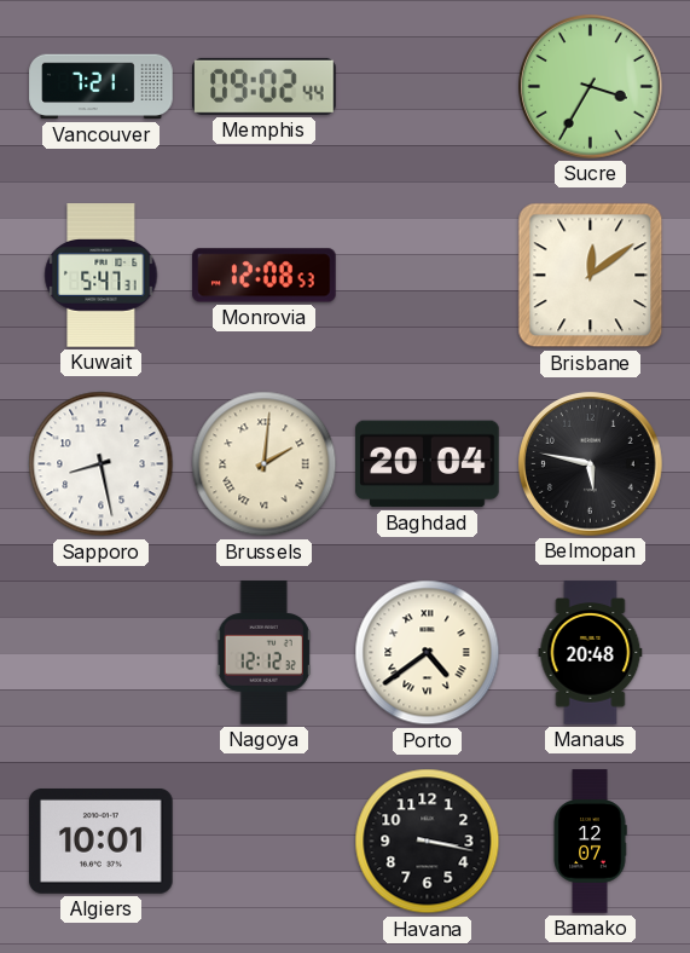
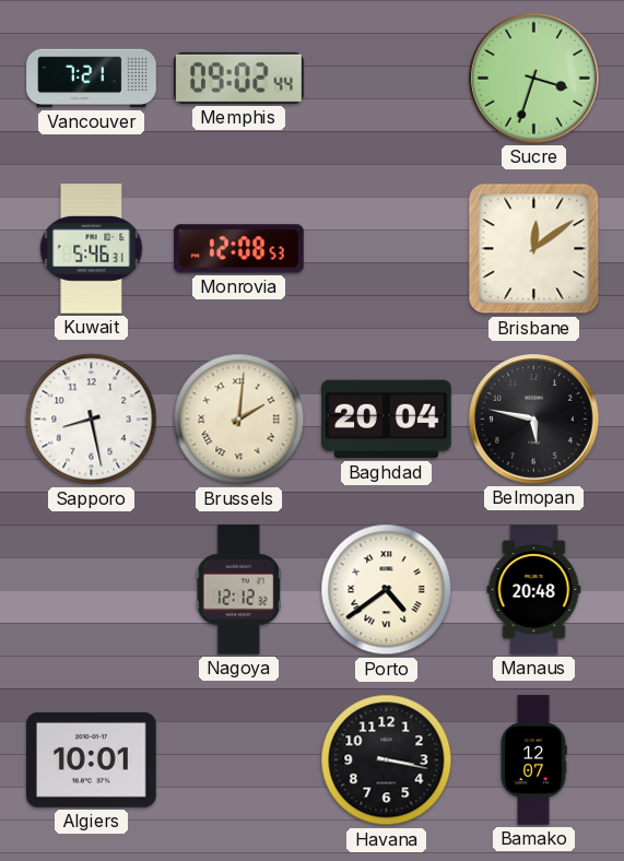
Sucre: 3:35 -> 3:33 (534, 79)
Kuwait: 5:47 -> 5:46 (92, 249)
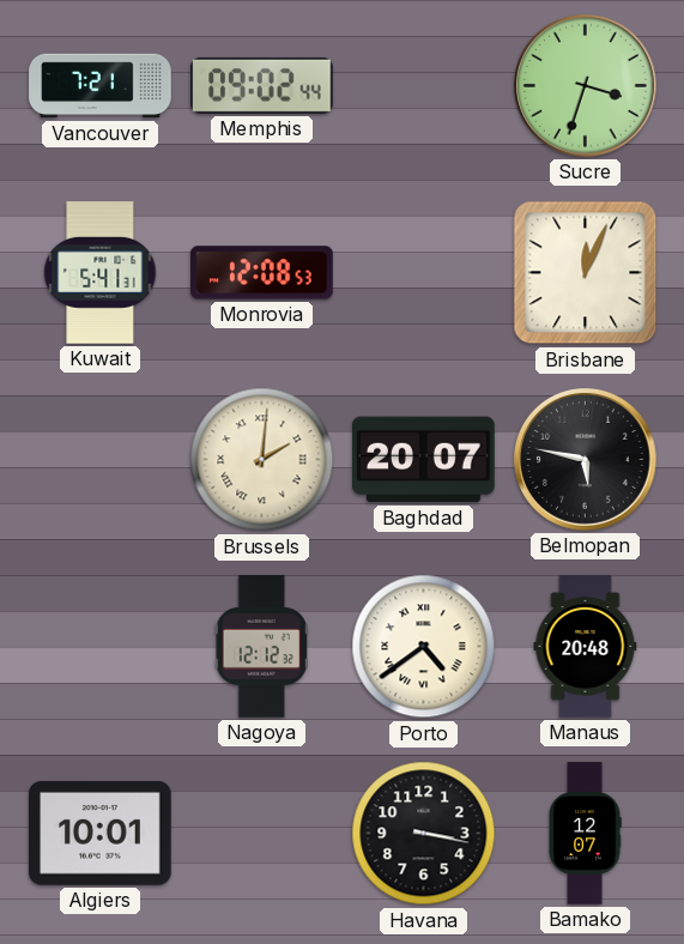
Kuwait: 5:46 -> 5:41 (101, 273)
Brisbane: 12:09 -> 12:04 (586, 273)
Sapporo: 8:28 -> none (92, 420)
Baghdad: 20:04 -> 20:07 (424, 460)
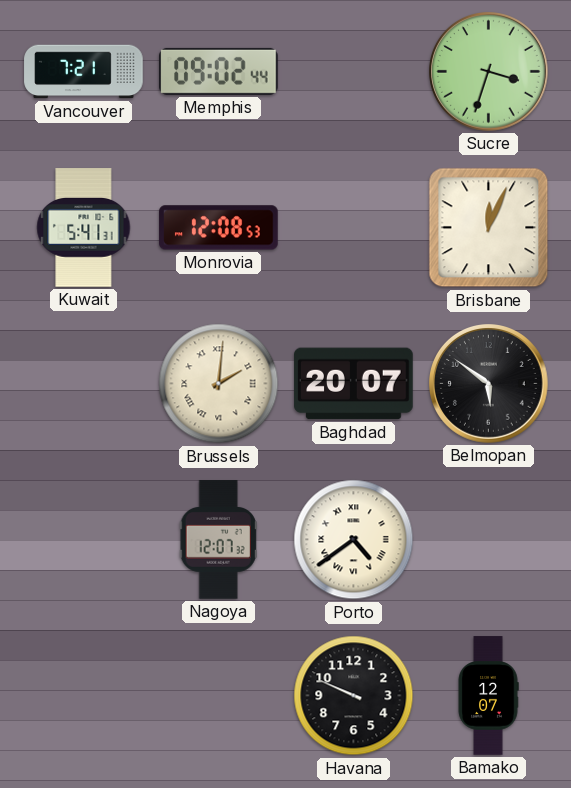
Belmopan: 5:47 -> 5:51 (489, 384)
Nagoya: 12:12 -> 12:07 (218, 540)
Manaus: 20:48 -> none (586, 647)
Algiers: 10:01 -> none (101, 833)
Havana: 3:17 -> 9:49 (354, 696)
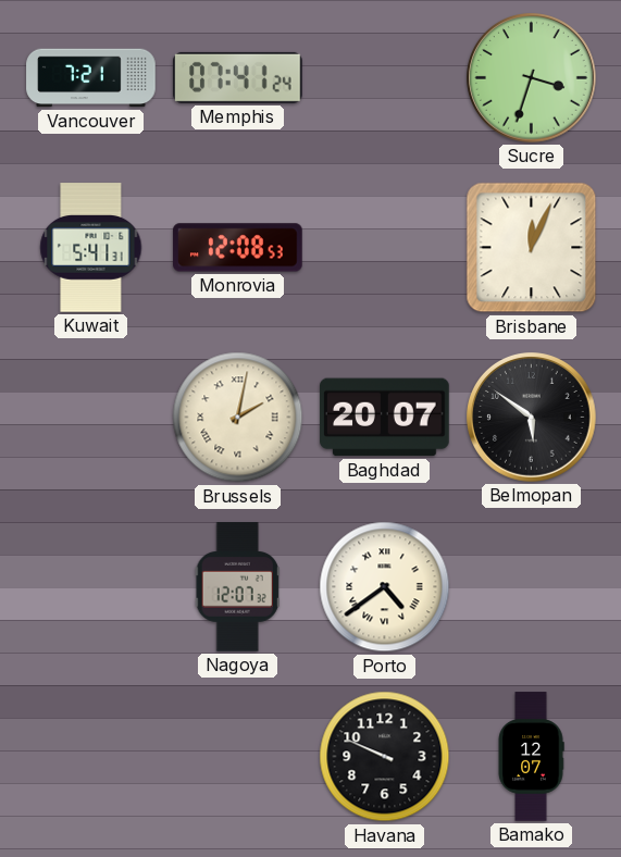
Memphis: 09:02 -> 07:41 (238, 77)
Brussels: 2:01 -> 2:02 (238, 418)
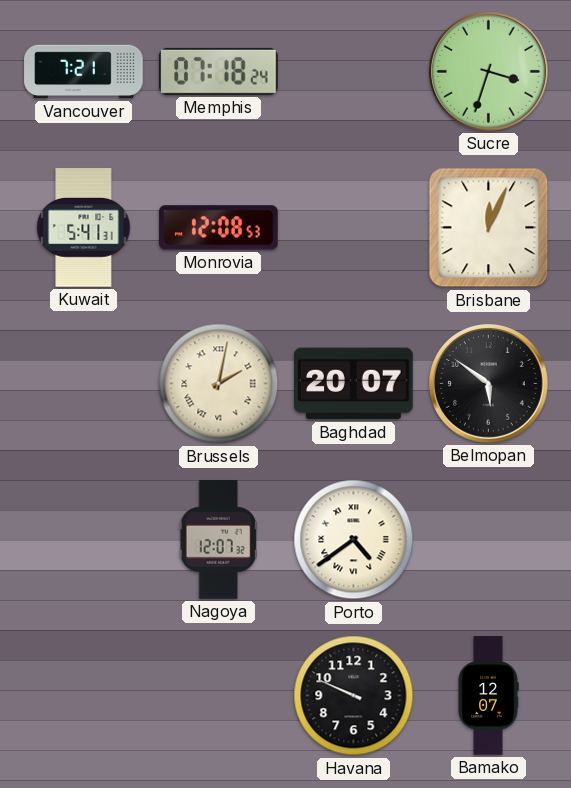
Memphis: 07:41 -> 07:18 (219, 71)
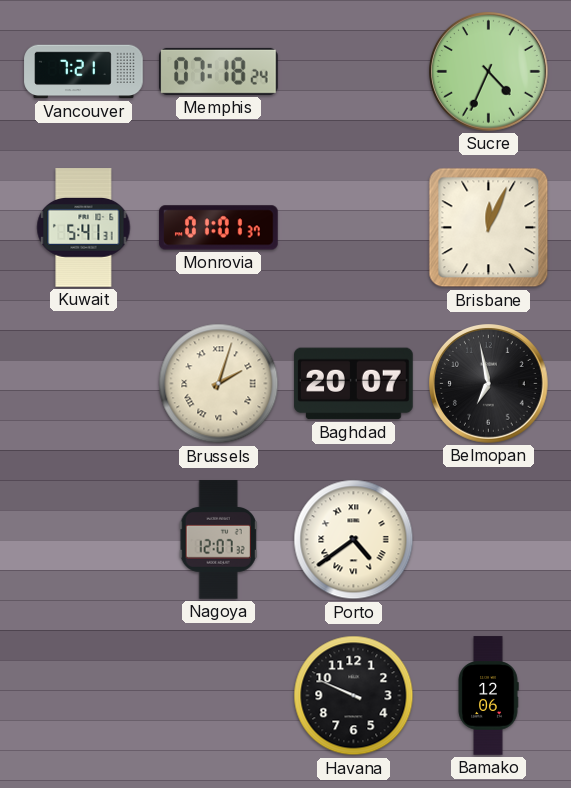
Sucre: 3:33 -> 4:34 (489, 72)
Monrovia: 12:08 -> 01:01 (219, 228)
Brussels: 2:02 -> 2:03 (219, 384)
Belmopan: 5:51 -> 6:58 (489, 384)
Bamako: 12:07 -> 12:06 (488, 696)
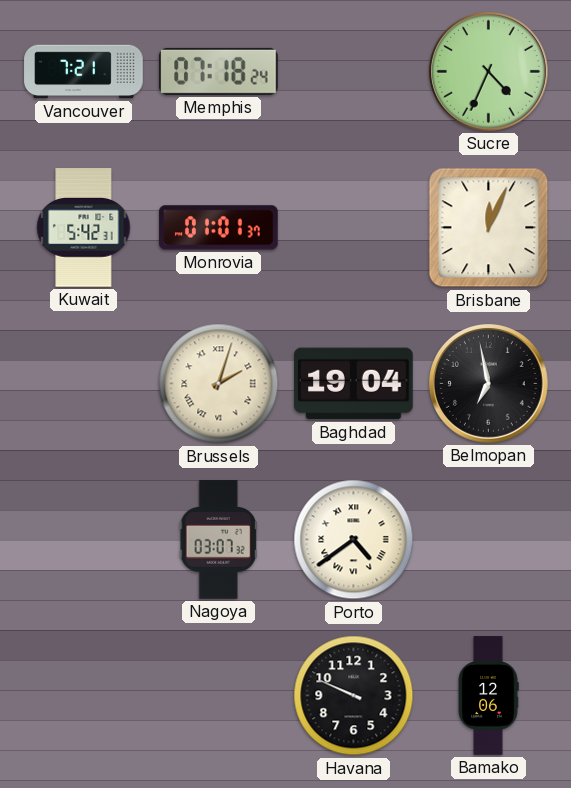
Kuwait: 5:41 -> 5:42 (84, 228)
Baghdad: 20:07 -> 19:04 (354, 384)
Nagoya: 12:07 -> 03:07 (218, 540)
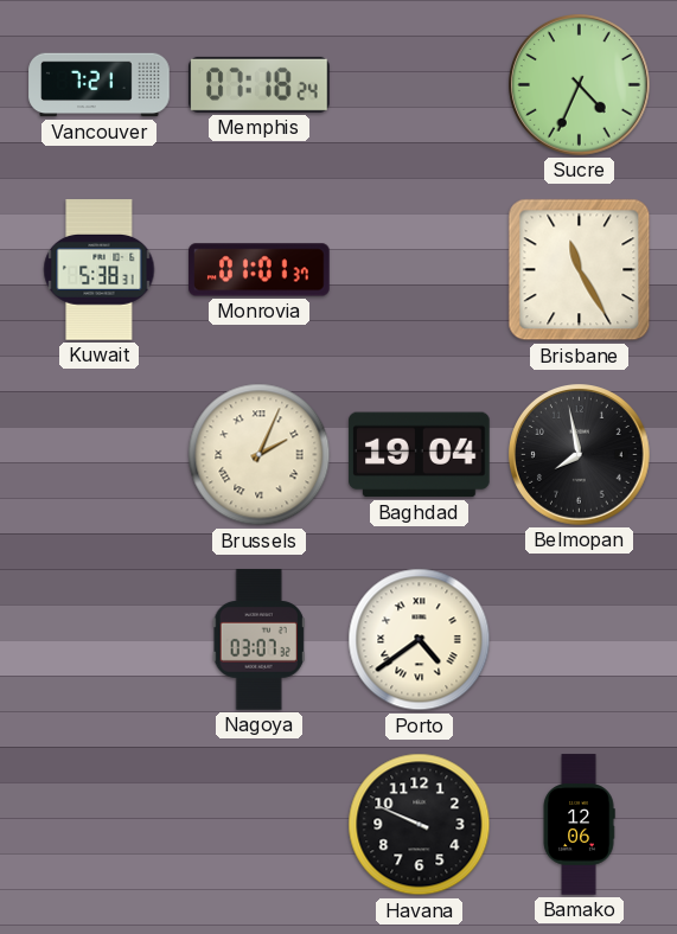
Kuwait: 5:42 -> 5:38 (100, 270)
Brisbane: 12:04 -> 11:25 (580, 270)
Brussels: 2:03 -> 2:04 (260, 455)
Belmopan: 6:58 -> 7:58 (580, 455)
